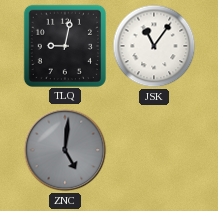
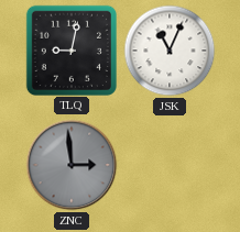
JSK: 11:06 -> 11:04 (170, 51)
ZNC: 5:01 -> 2:59 (72, 165)
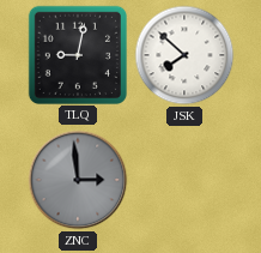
JSK: 11:04 -> 7:52 (184, 55)
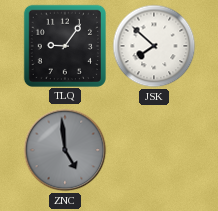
TLQ: 9:02 -> 9:06 (64, 45)
ZNC: 2:59 -> 4:59 (65, 150)
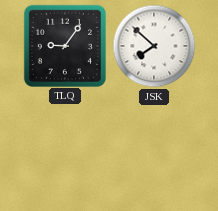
ZNC: 4:59 -> none (65, 150)
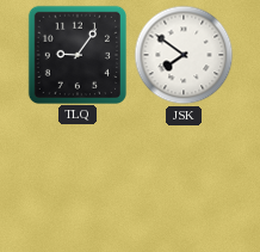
JSK: 7:52 -> 7:51 (184, 55)
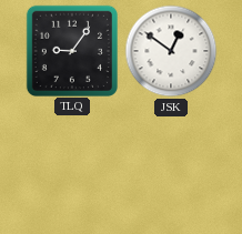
JSK: 7:51 -> 12:51 (171, 51)
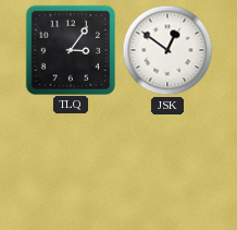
TLQ: 9:06 -> 3:06 (70, 49)
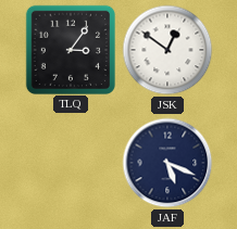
JAF: none -> 5:19 (167, 163)
